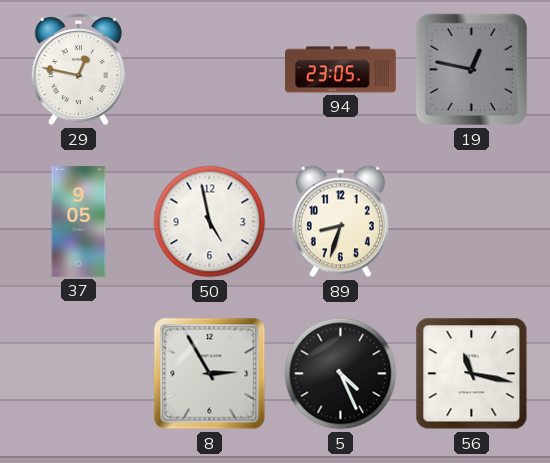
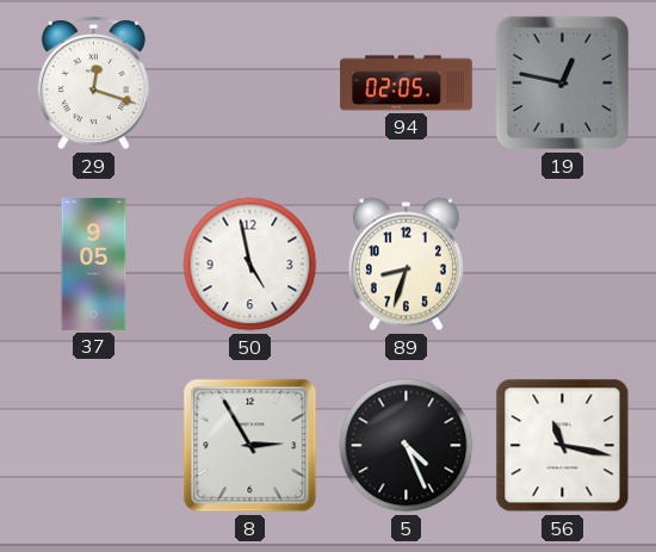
29: 12:47 -> 12:18 (93, 83)
94: 23:05 -> 02:05 (407, 83)
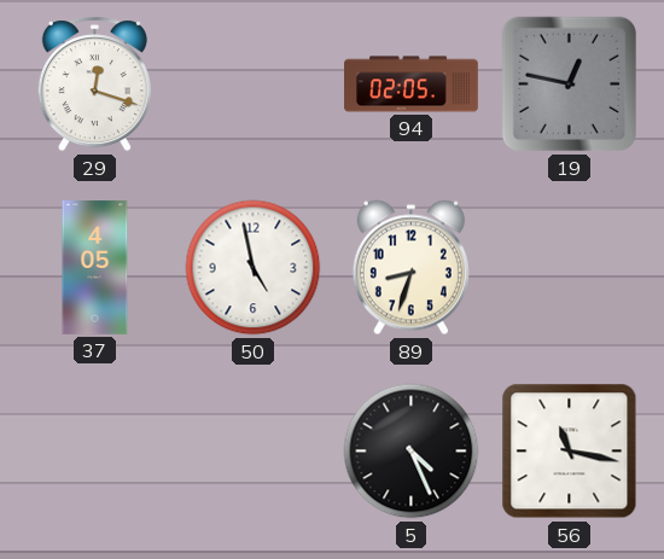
37: 9:05 -> 4:05 (95, 268)
8: 2:55 -> none (250, 446)
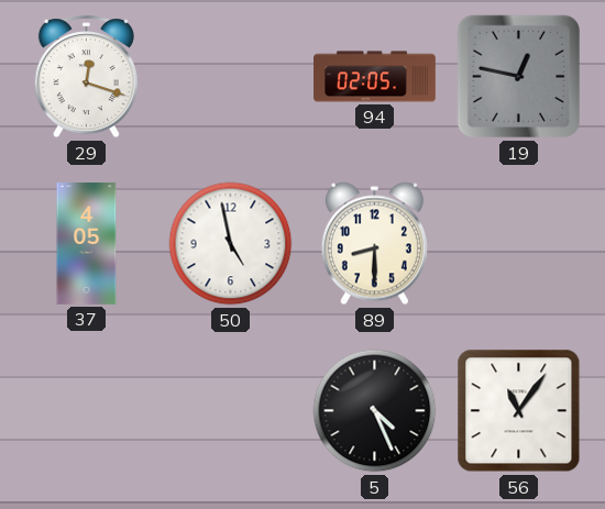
89: 8:33 -> 8:30 (374, 244)
56: 11:17 -> 11:06 (519, 411)
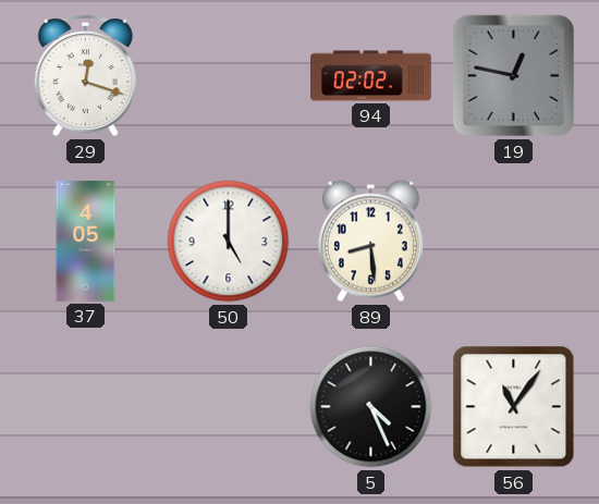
94: 02:05 -> 02:02 (371, 76)
50: 4:58 -> 5:00 (229, 242)
89: 8:30 -> 8:29 (370, 242)
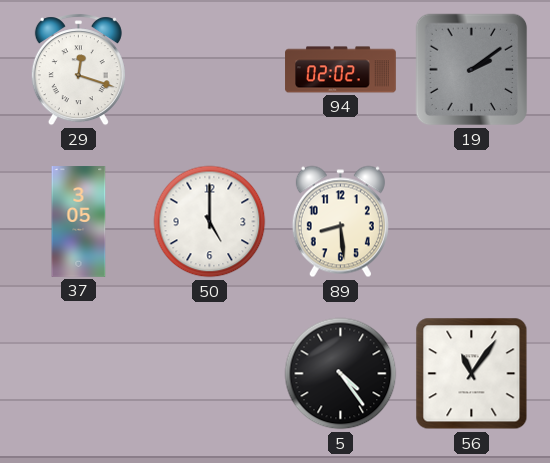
19: 12:47 -> 2:09 (472, 70)
37: 4:05 -> 3:05 (79, 222)
5: 4:26 -> 4:24 (341, 374)
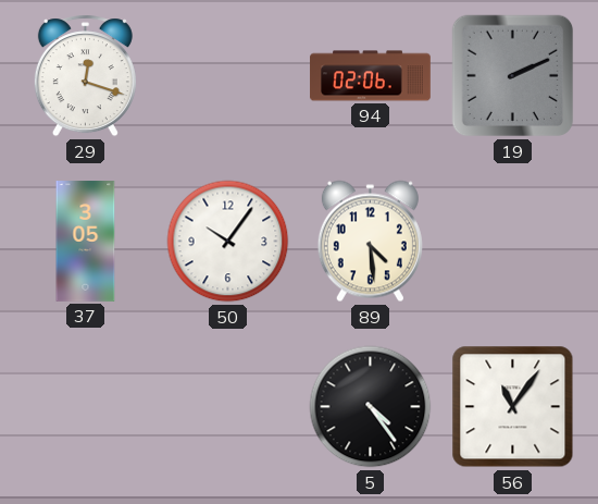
94: 02:02 -> 02:06 (371, 76)
19: 2:09 -> 2:11 (513, 76)
50: 5:00 -> 10:06 (228, 242)
89: 8:29 -> 4:29 (370, 242)
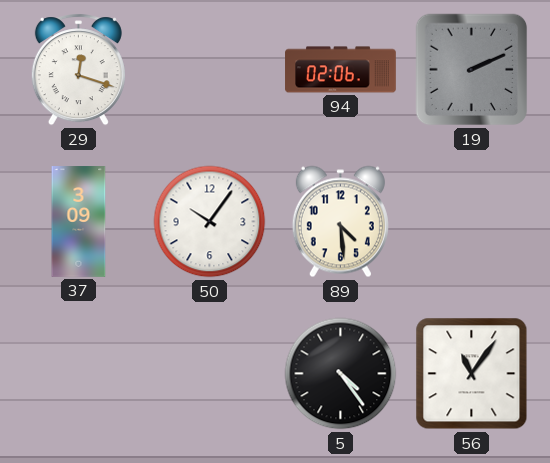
37: 3:05 -> 3:09 (79, 222)
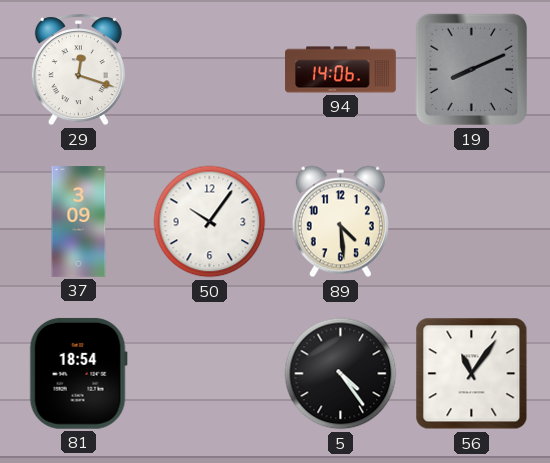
94: 02:06 -> 14:06 (341, 70)
19: 2:11 -> 8:11 (472, 70)
81: none -> 18:54 (78, 373)
